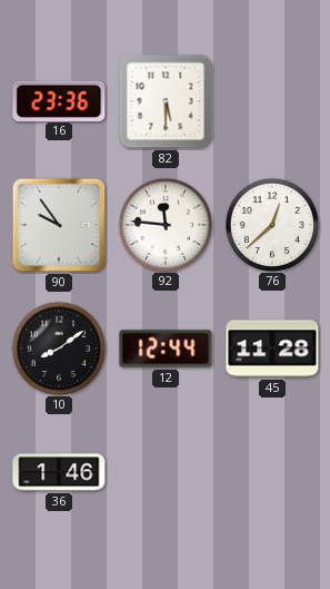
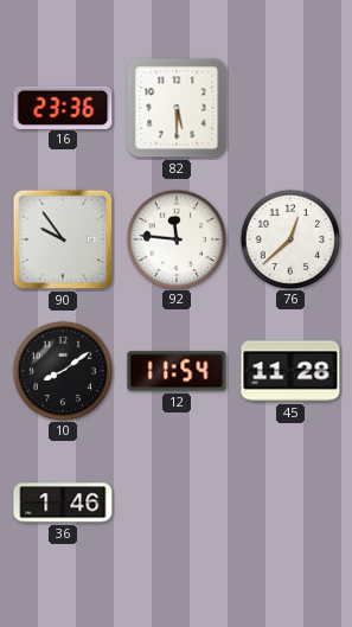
12: 12:44 -> 11:54 (177, 371)
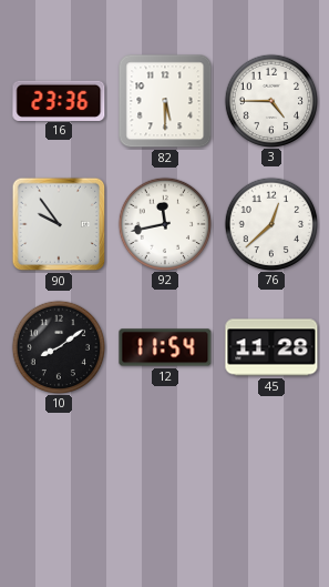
3: none -> 4:45 (270, 100)
92: 11:46 -> 11:43 (164, 223)
36: 1:46 -> none (63, 503)
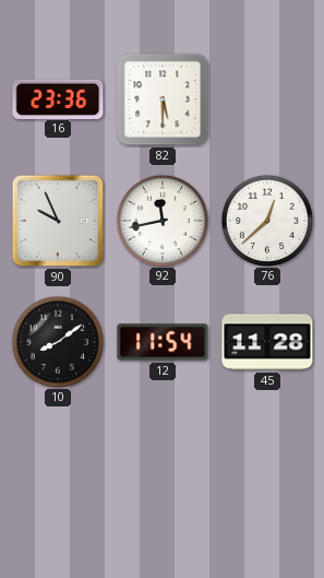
3: 4:45 -> none (270, 100)
90: 9:54 -> 9:56 (58, 221)
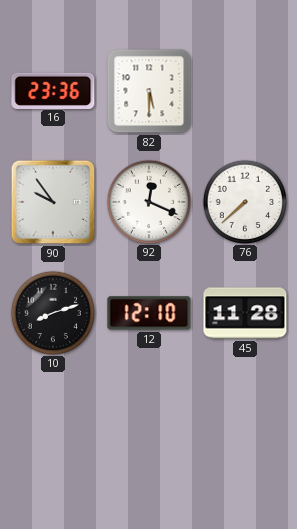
90: 9:56 -> 9:54 (53, 202)
92: 11:43 -> 12:19 (148, 201)
76: 12:38 -> 7:38 (244, 201)
10: 8:09 -> 8:12 (52, 312)
12: 11:54 -> 12:10 (149, 313)
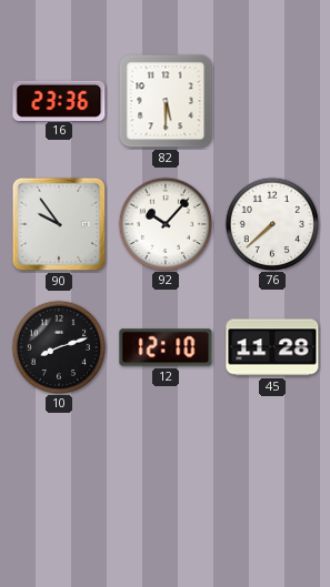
92: 12:19 -> 10:07 (164, 223)
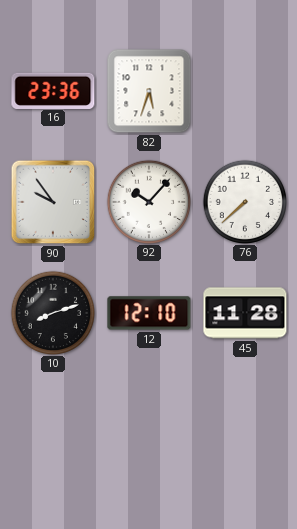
82: 5:30 -> 5:33 (149, 91)
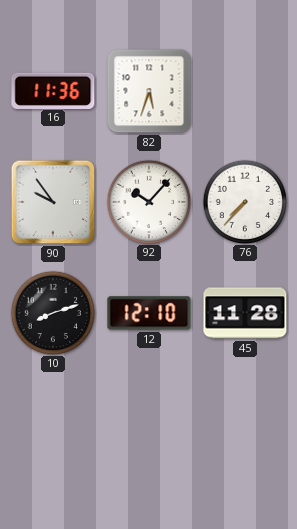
16: 23:36 -> 11:36 (53, 90)
76: 7:38 -> 7:37 (244, 201)
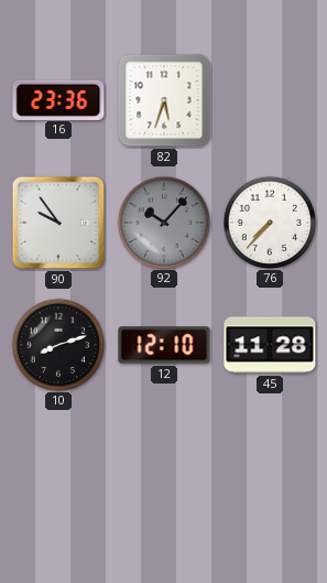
16: 11:36 -> 23:36 (58, 99)
92 dial: white -> grey (163, 222)
